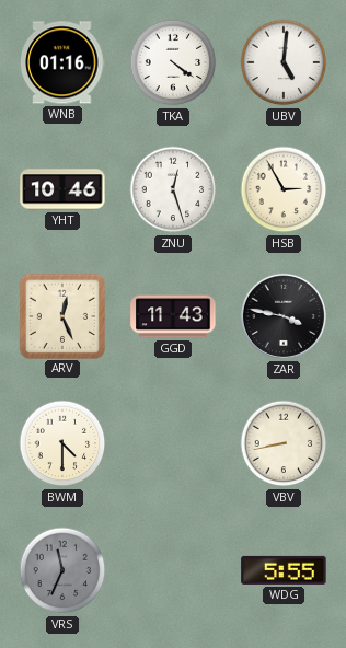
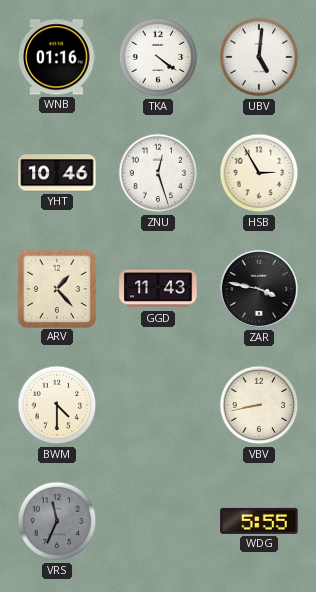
ARV: 12:26 -> 1:23 (56, 288)
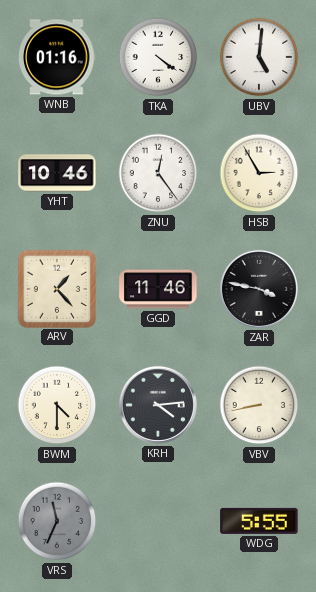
ZNU: 12:27 -> 12:24 (158, 173)
GGD: 11:43 -> 11:46 (158, 289)
KRH: none -> 4:14 (158, 405)
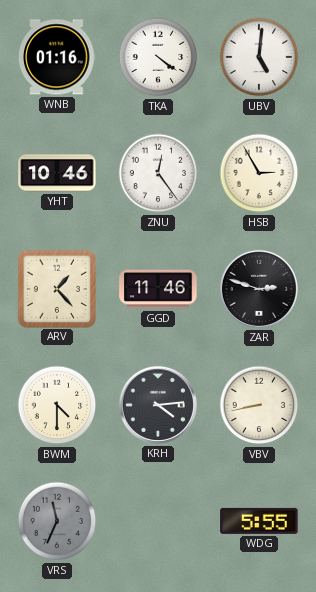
ZAR: 3:47 -> 2:48 (259, 289)
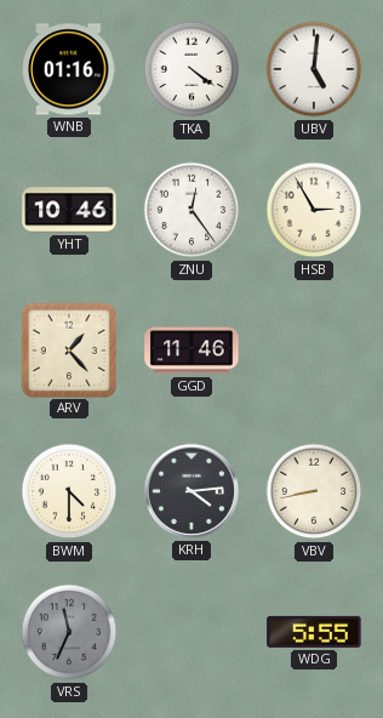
ZAR: 2:48 -> none (259, 289)
